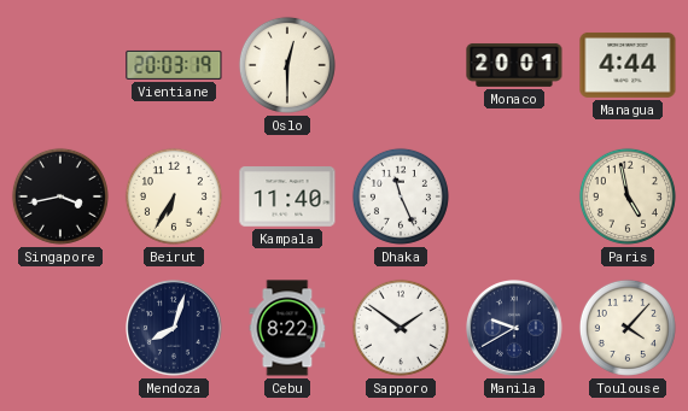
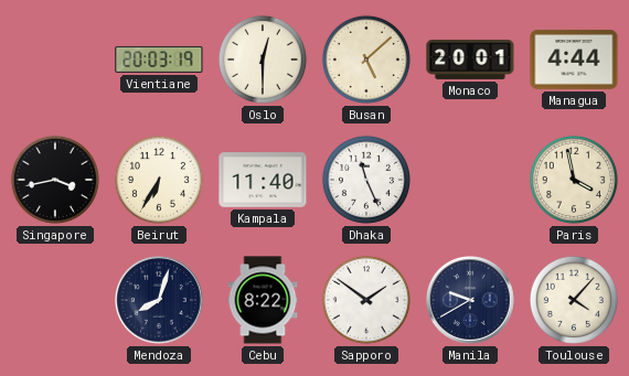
Busan: none -> 5:08 (366, 60)
Paris: 4:58 -> 3:58 (574, 180)
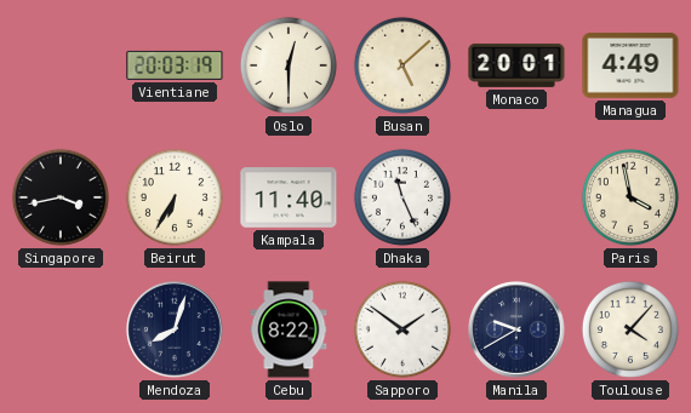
Managua: 4:44 -> 4:49 (630, 65)
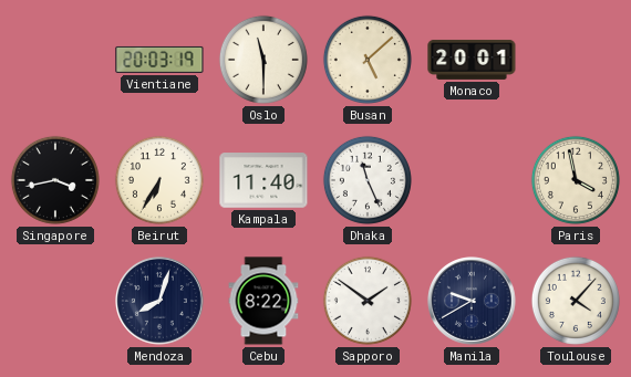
Oslo: 12:30 -> 11:30 (263, 60)
Managua: 4:49 -> none (630, 65)
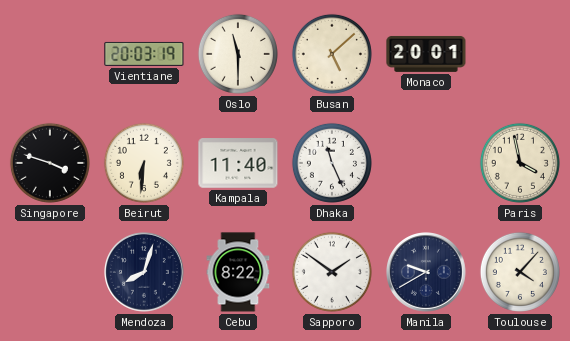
Singapore: 3:43 -> 3:48 (50, 163)
Beirut: 6:35 -> 6:31 (144, 163)
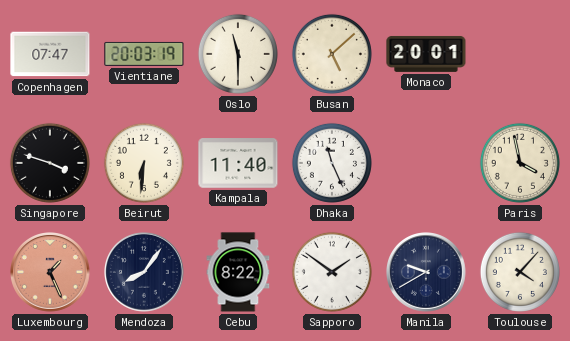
Copenhagen: none -> 07:47 (50, 54)
Luxembourg: none -> 1:26 (51, 273)
Mendoza: 8:03 -> 8:06 (145, 273)
